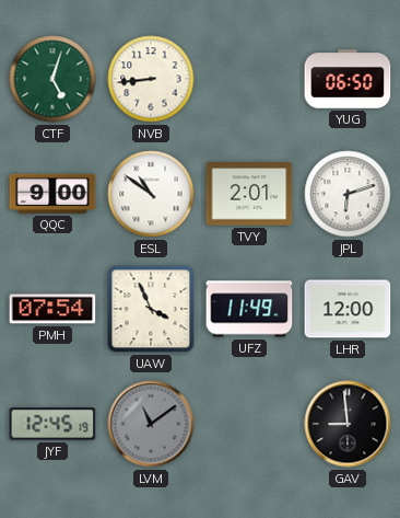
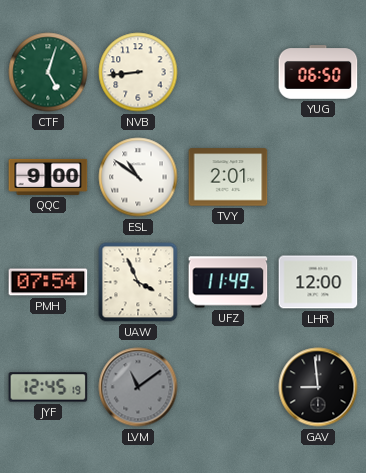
JPL: 6:12 -> none (348, 194)
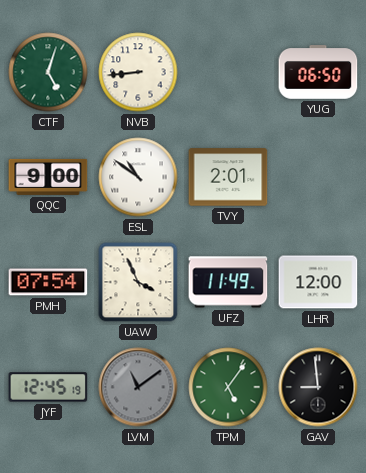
TPM: none -> 5:06 (228, 387)
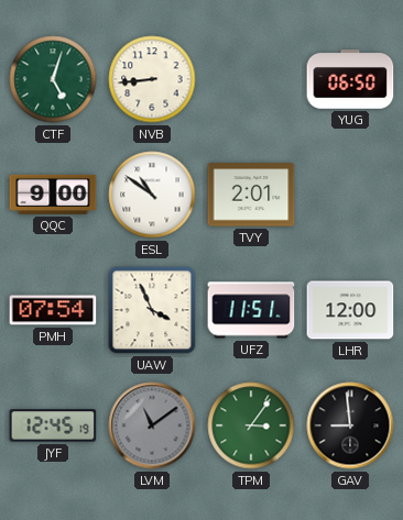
UFZ: 11:49 -> 11:51 (251, 310)
TPM: 5:06 -> 3:06 (251, 425)
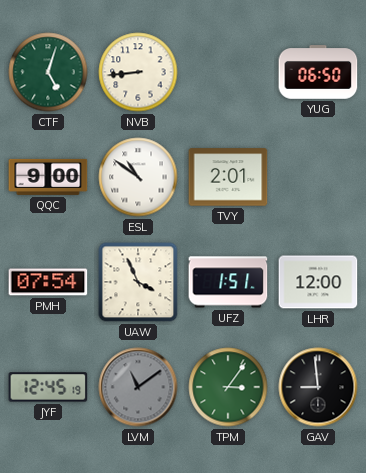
UFZ: 11:51 -> 1:51 (228, 282)
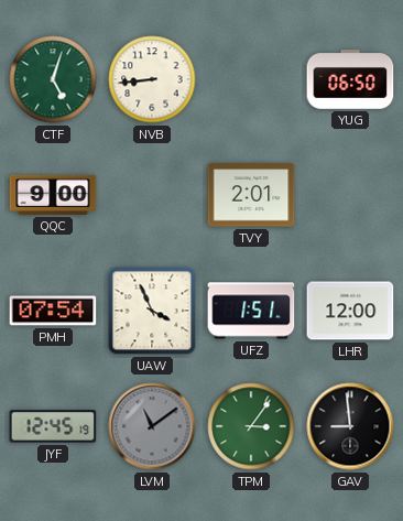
ESL: 10:51 -> none (138, 177)
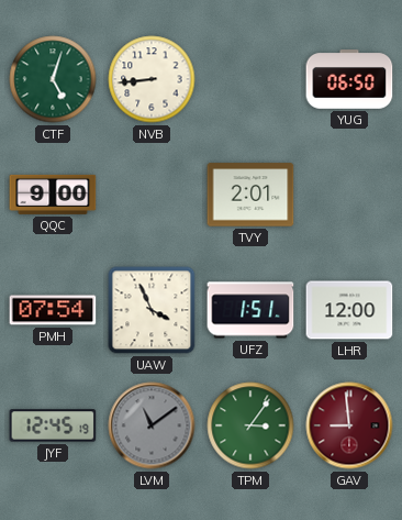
GAV dial: black -> burgundy (349, 425)
